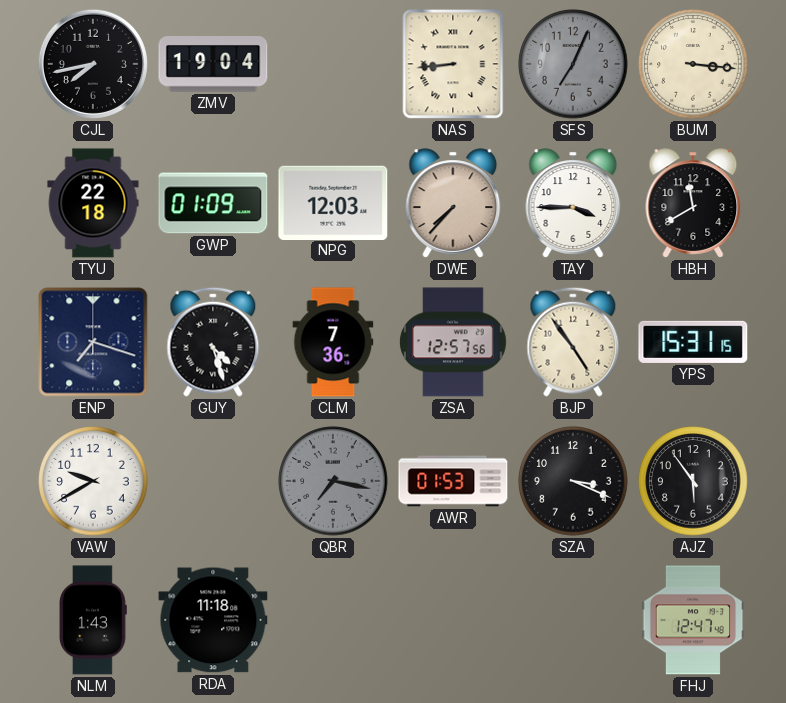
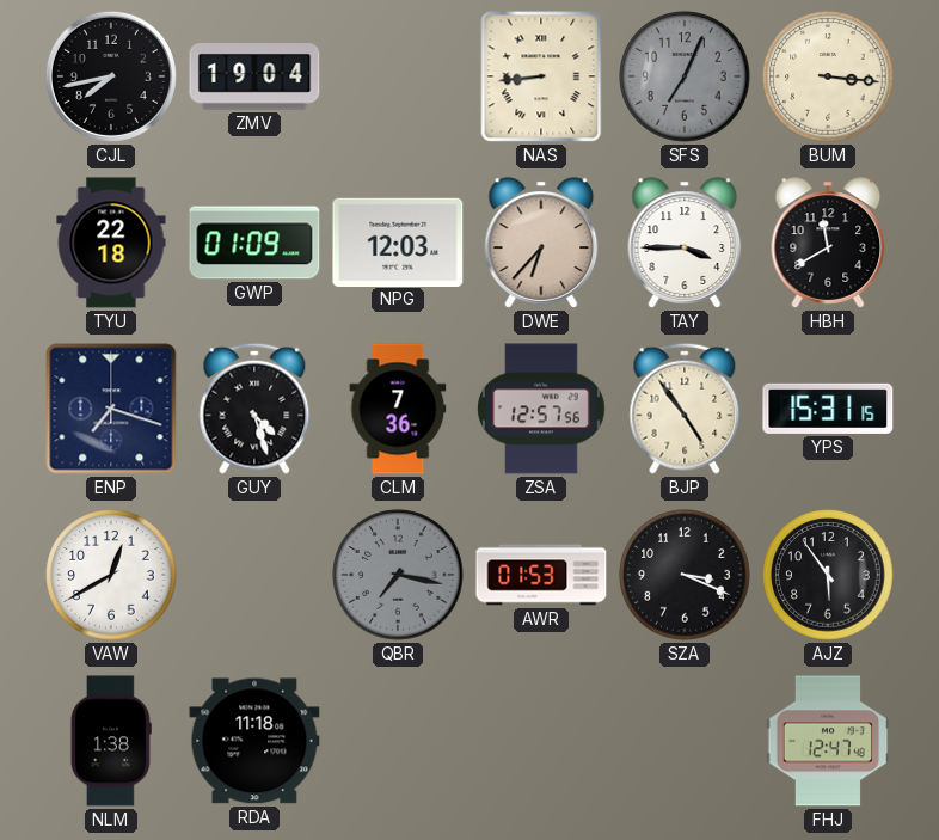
DWE: 7:37 -> 6:37 (541, 243)
VAW: 9:40 -> 12:40 (111, 575)
NLM: 1:43 -> 1:38 (111, 741)
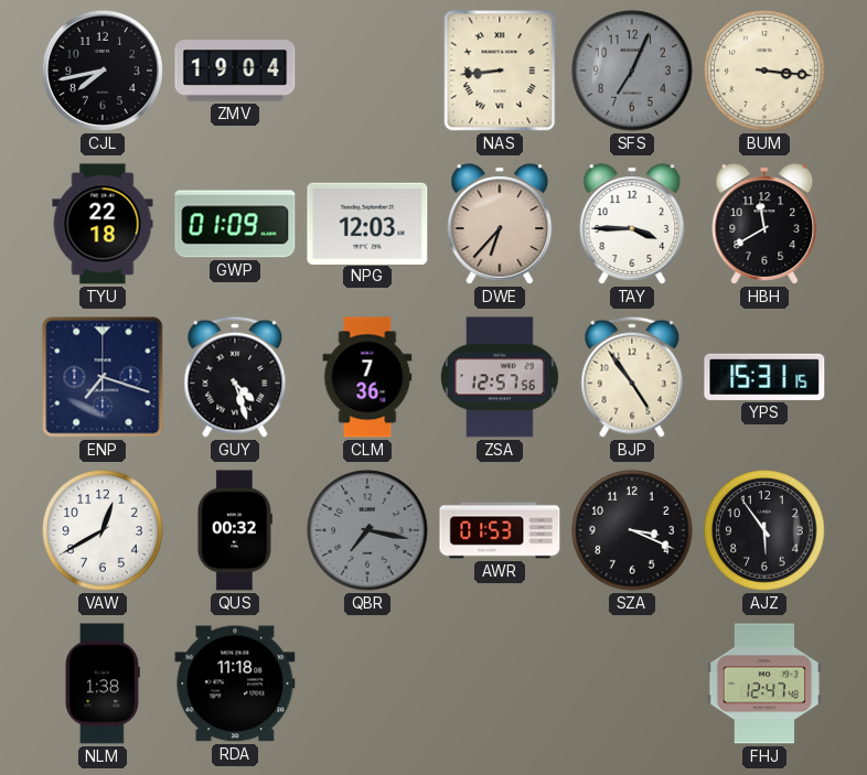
QUS: none -> 00:32 (235, 530)
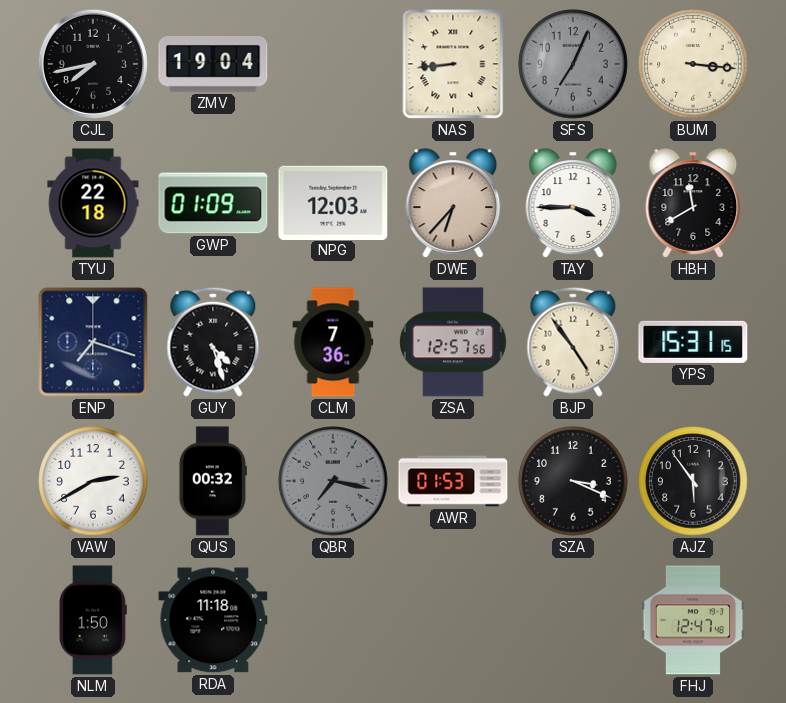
VAW: 12:40 -> 2:40 (93, 481)
NLM: 1:38 -> 1:50 (93, 620)
